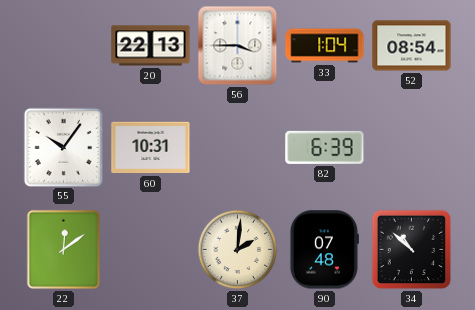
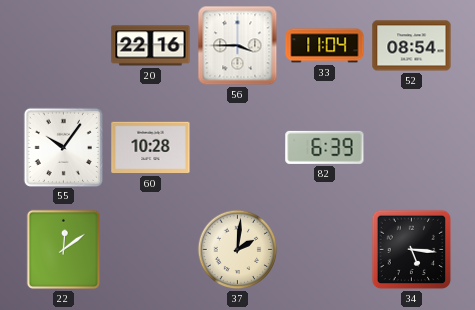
20: 22:13 -> 22:16 (151, 46)
33: 1:04 -> 11:04 (325, 46)
60: 10:31 -> 10:28 (151, 148)
90: 07:48 -> none (324, 250)
34: 10:52 -> 5:16 (412, 250)
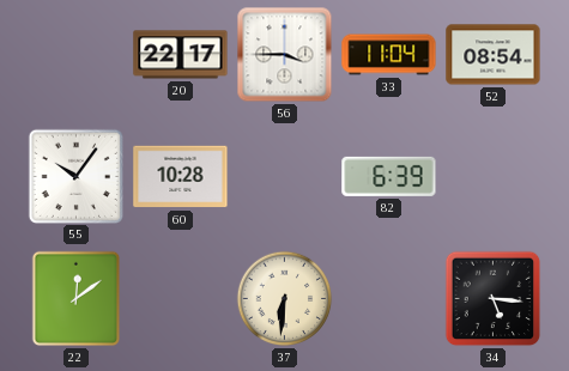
20: 22:16 -> 22:17 (181, 55)
37: 2:01 -> 6:31 (285, 299)
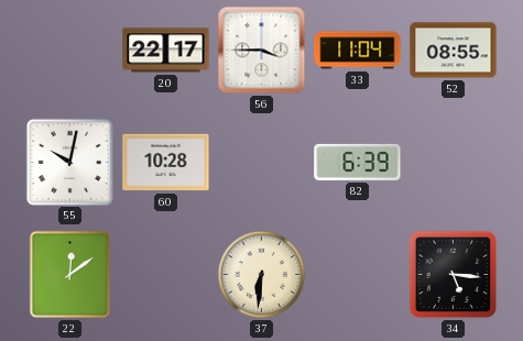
52: 08:54 -> 08:55 (454, 51)
55: 10:06 -> 10:02 (69, 162)
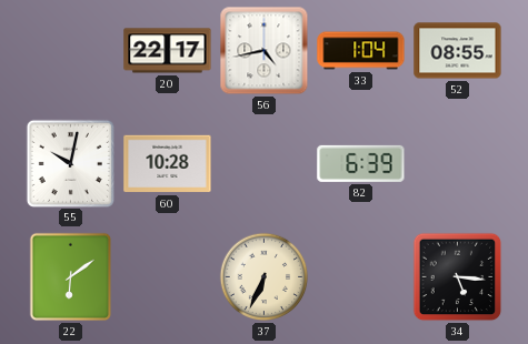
56: 3:45 -> 4:43 (265, 51)
33: 11:04 -> 1:04 (361, 51)
22: 12:09 -> 6:09 (71, 277)
37: 6:31 -> 6:34 (265, 277)
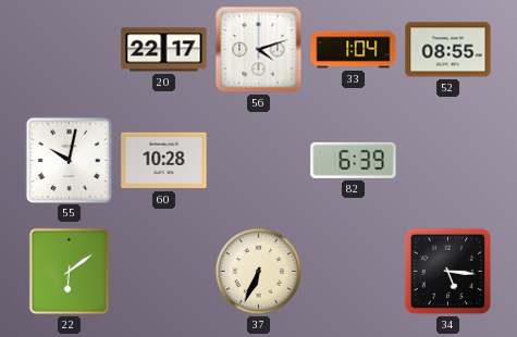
56: 4:43 -> 4:12 (259, 50)
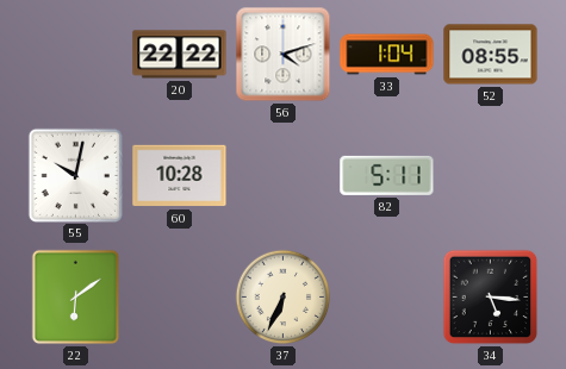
20: 22:17 -> 22:22 (180, 55)
82: 6:39 -> 5:11 (387, 175)
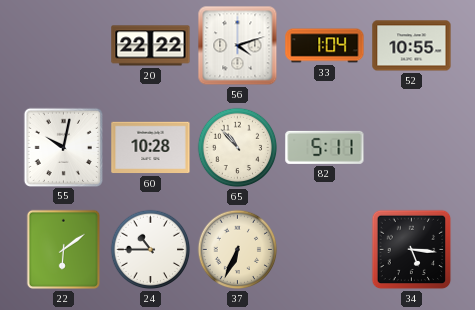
52: 08:55 -> 10:55 (412, 46)
65: none -> 10:53 (238, 148)
24: none -> 10:45 (151, 250)
